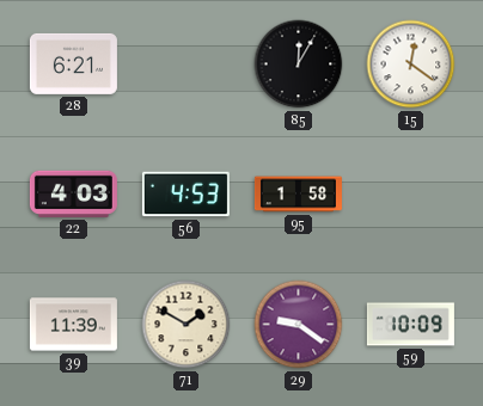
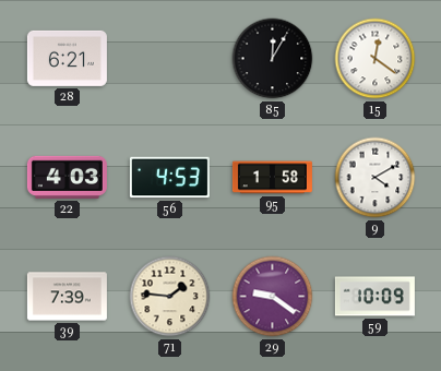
9: none -> 4:10 (376, 178)
39: 11:39 -> 7:39 (67, 297)
71: 1:50 -> 1:46 (170, 297)
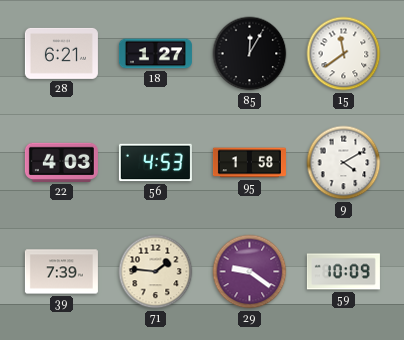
18: none -> 1:27 (155, 54)
15: 12:21 -> 11:39 (344, 54)
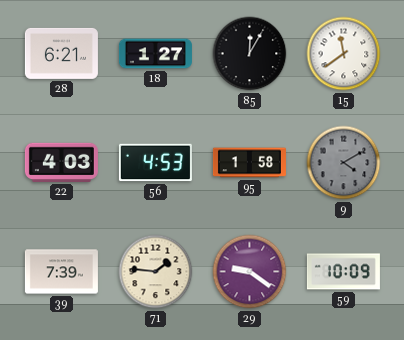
9 dial: white -> grey (344, 163)
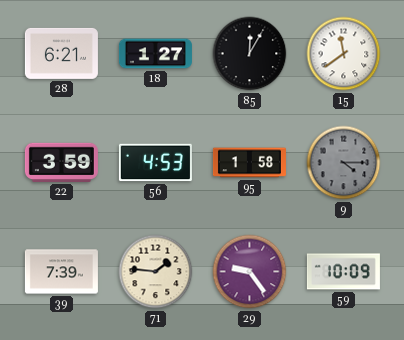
22: 4:03 -> 3:59 (61, 162)
9: 4:10 -> 4:15 (344, 163)
29: 9:21 -> 9:24 (250, 272)
